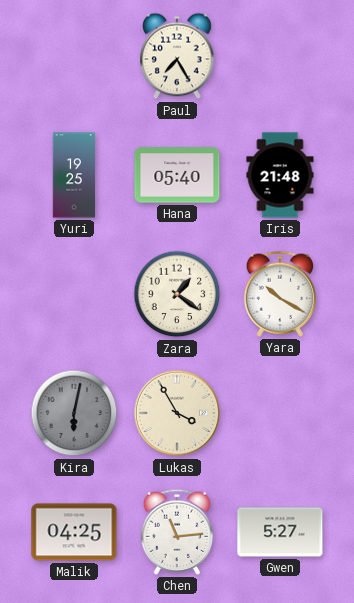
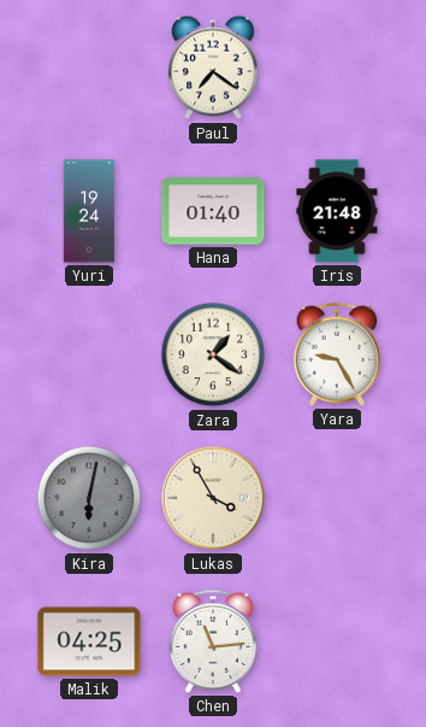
Paul: 7:25 -> 7:21 (213, 68)
Yuri: 19:25 -> 19:24 (89, 211)
Hana: 05:40 -> 01:40 (213, 211)
Yara: 10:20 -> 9:25 (337, 354)
Gwen: 5:27 -> none (280, 532)
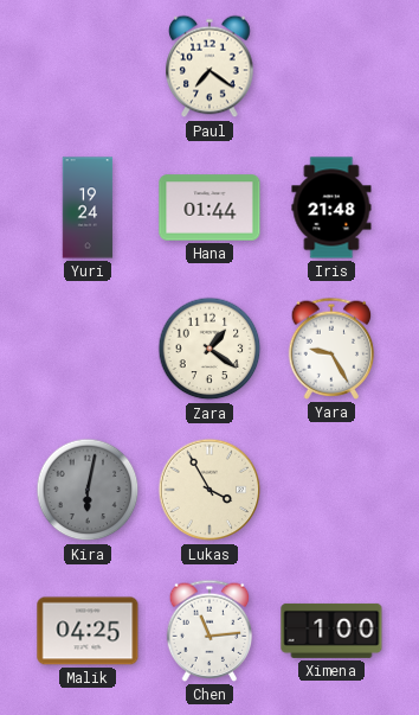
Hana: 01:40 -> 01:44 (209, 208)
Ximena: none -> 1:00 (331, 631)
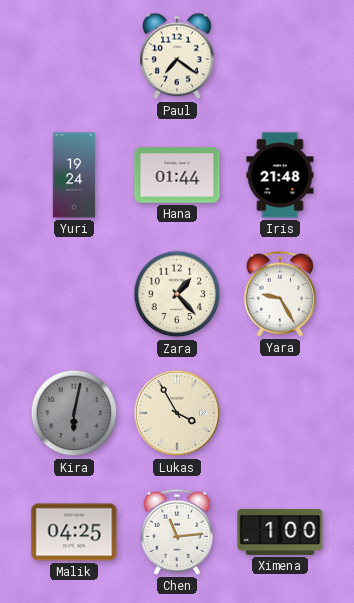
Zara: 1:21 -> 1:23 (177, 294)
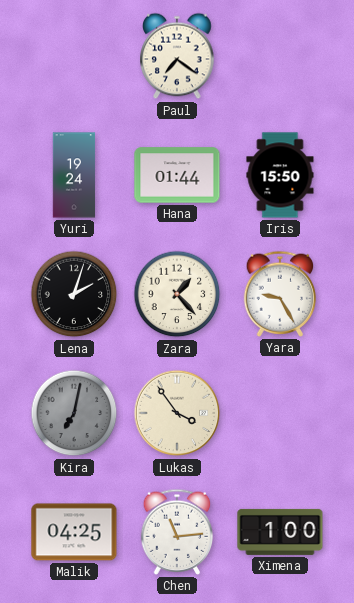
Iris: 21:48 -> 15:50 (280, 175)
Lena: none -> 2:03 (74, 294)
Kira: 6:02 -> 7:02 (74, 413)
Lukas: 3:55 -> 3:54 (177, 413)
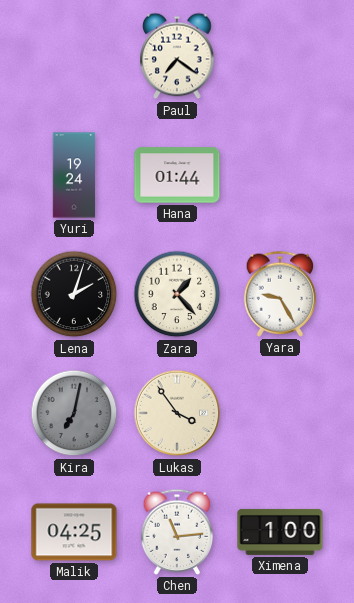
Iris: 15:50 -> none (280, 175)
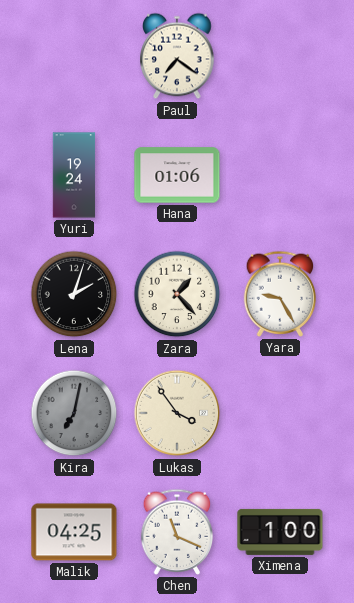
Hana: 01:44 -> 01:06 (177, 175)
Chen: 11:14 -> 11:19 (177, 532)
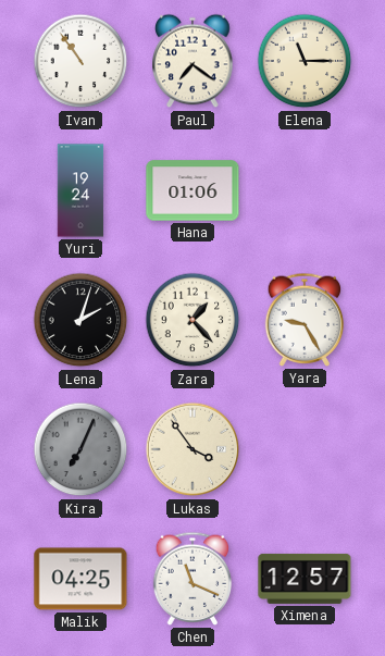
Ivan: none -> 10:54 (80, 61)
Elena: none -> 11:15 (305, 61)
Kira: 7:02 -> 7:04 (80, 449)
Ximena: 1:00 -> 12:57 (305, 579)
